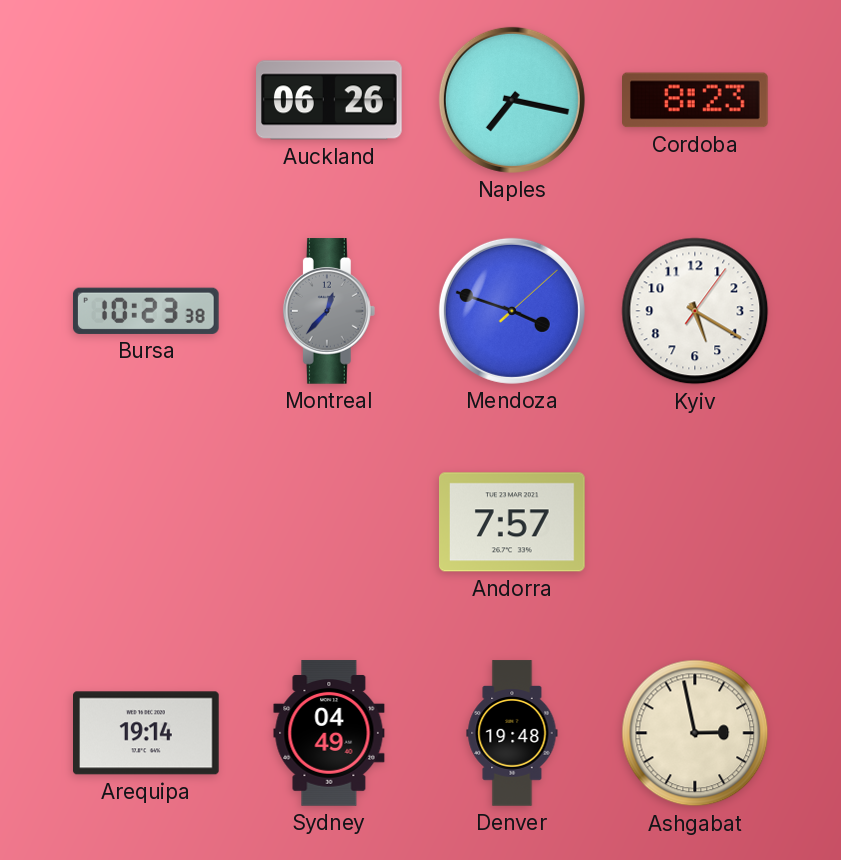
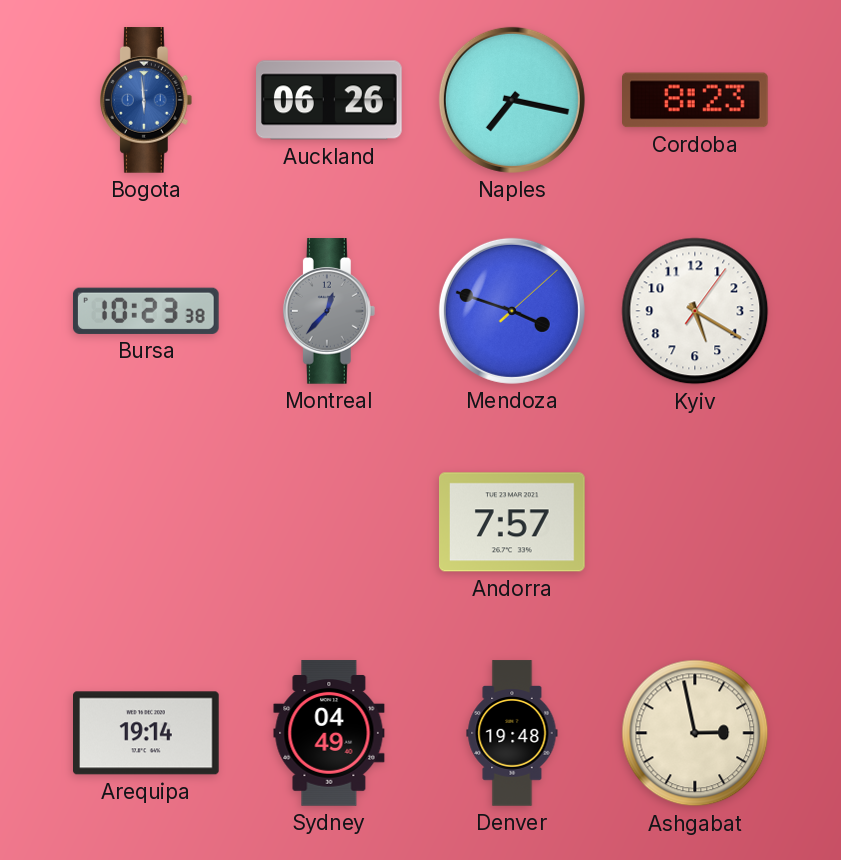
Bogota: none -> 5:59 (146, 100)
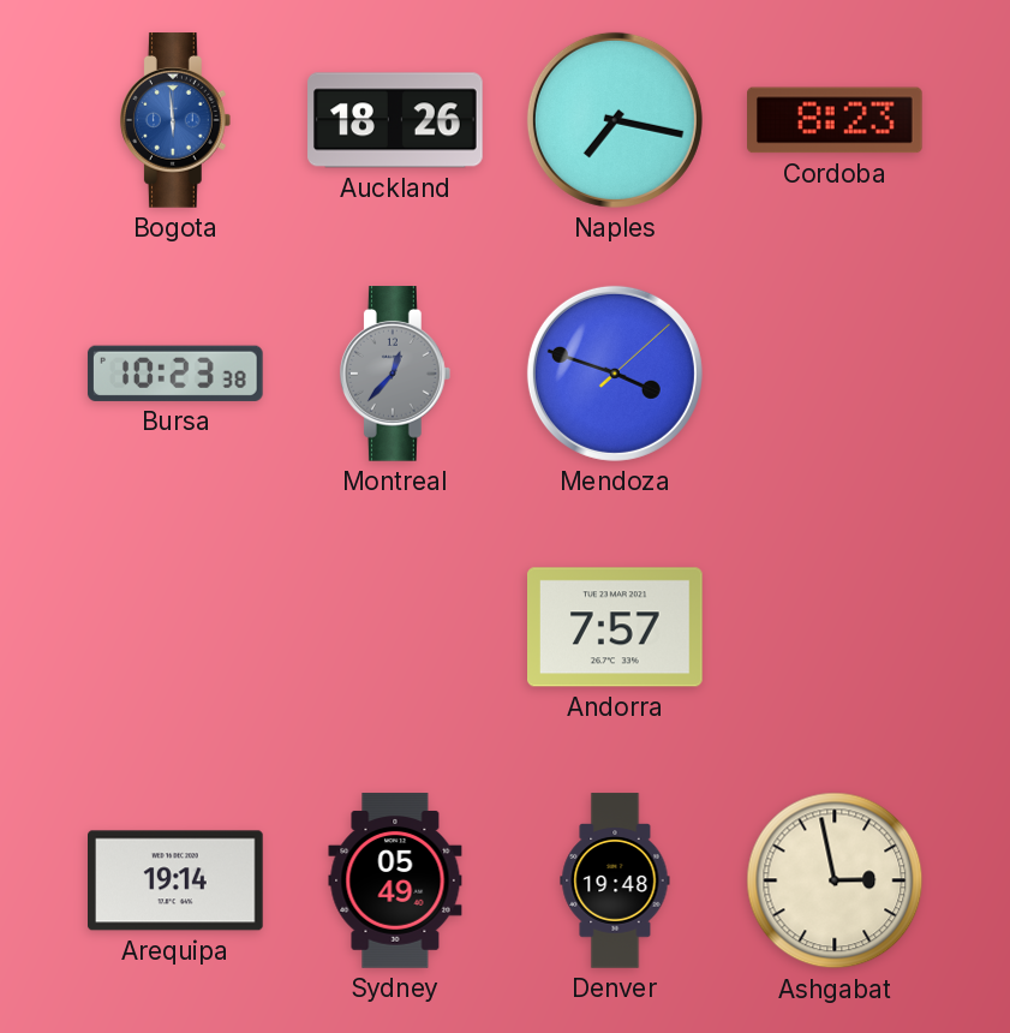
Auckland: 06:26 -> 18:26 (395, 120)
Kyiv: 5:20 -> none (695, 311)
Sydney: 04:49 -> 05:49 (395, 880)
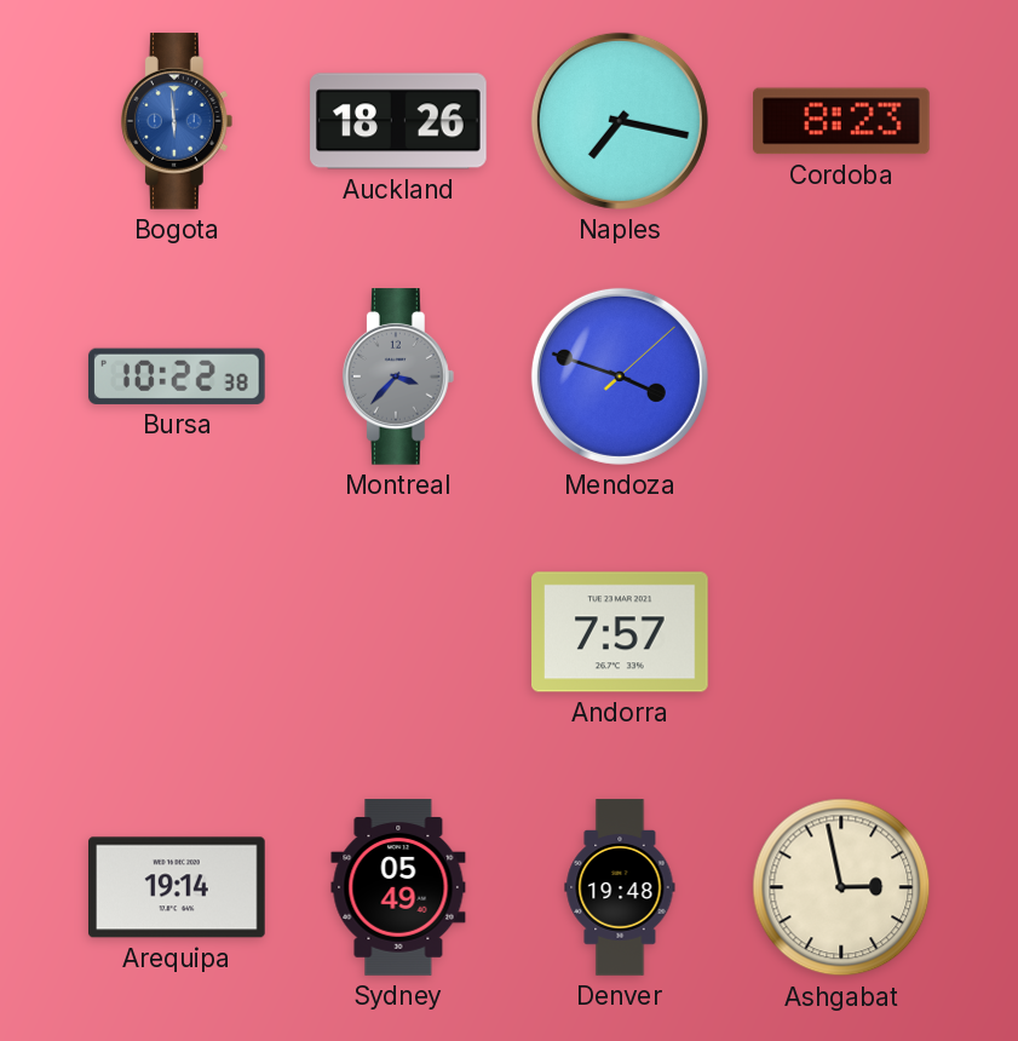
Bursa: 10:23 -> 10:22 (177, 376)
Montreal: 12:37 -> 3:37 (398, 376)
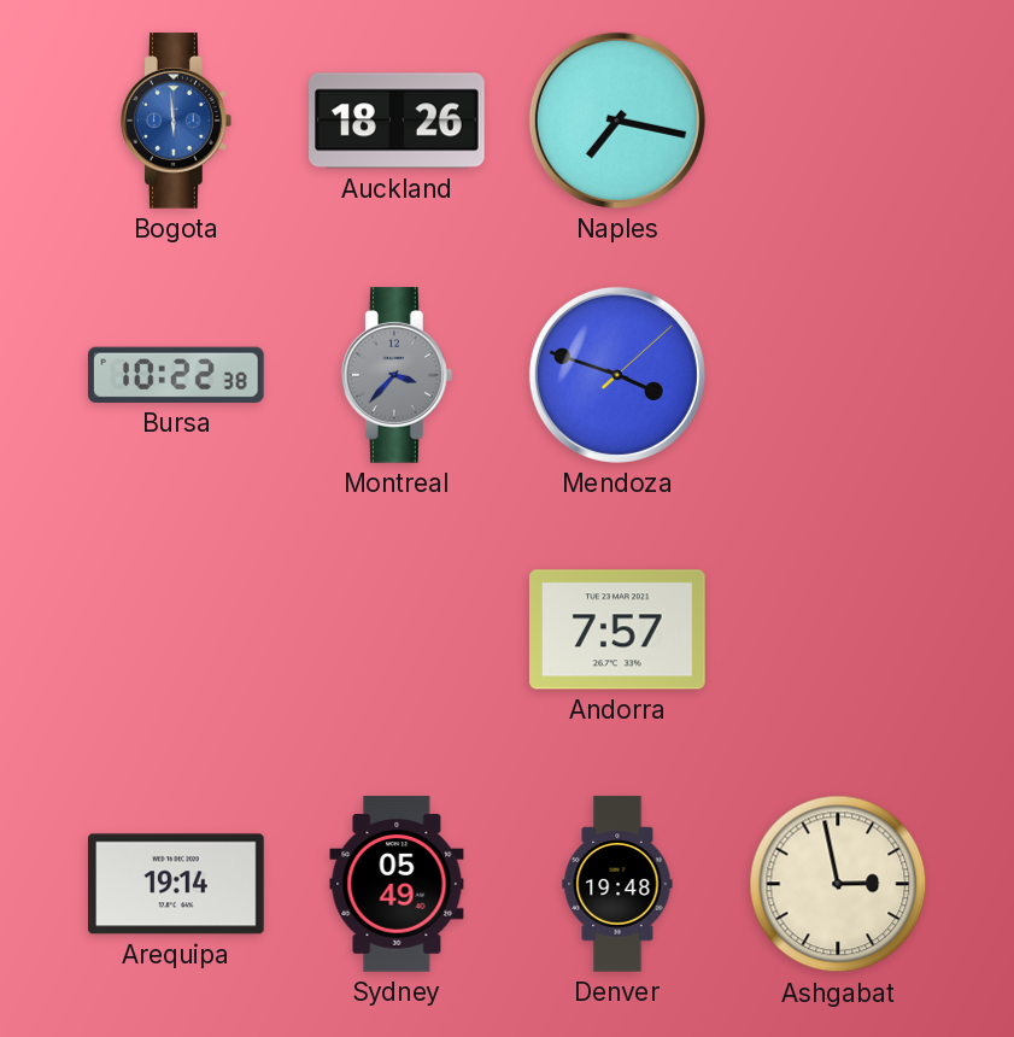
Cordoba: 8:23 -> none (842, 121)
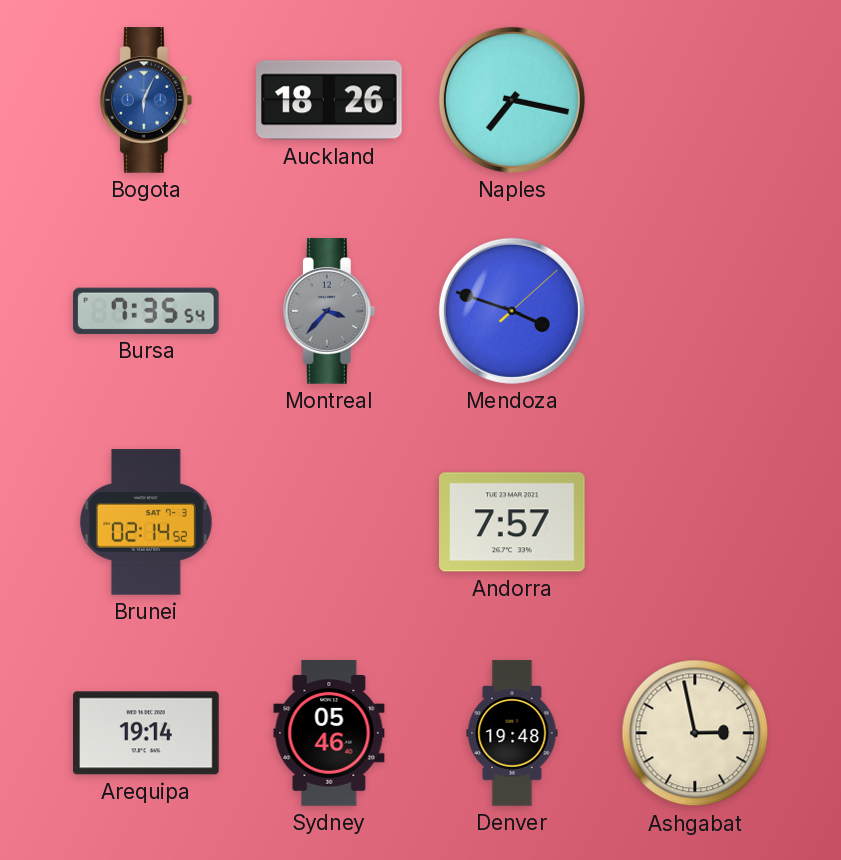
Bogota: 5:59 -> 6:04 (146, 100)
Bursa: 10:22 -> 7:35 (146, 311)
Brunei: none -> 02:14 (146, 522)
Sydney: 05:49 -> 05:46 (329, 733)
